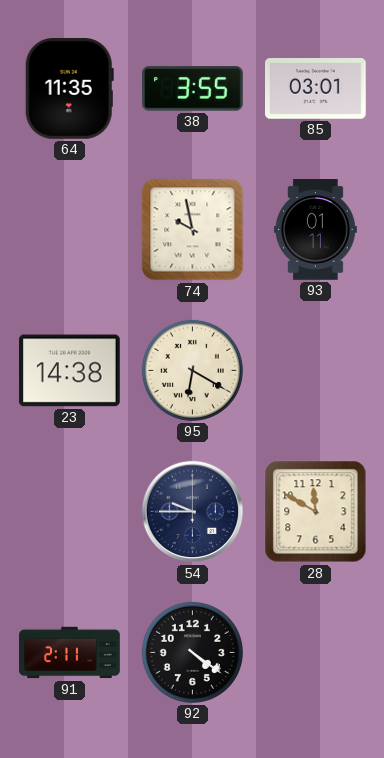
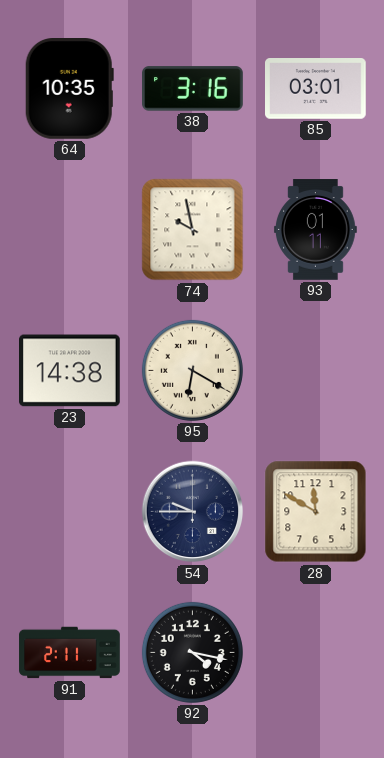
64: 11:35 -> 10:35 (69, 89)
38: 3:55 -> 3:16 (193, 89)
92: 4:21 -> 4:17 (192, 652)
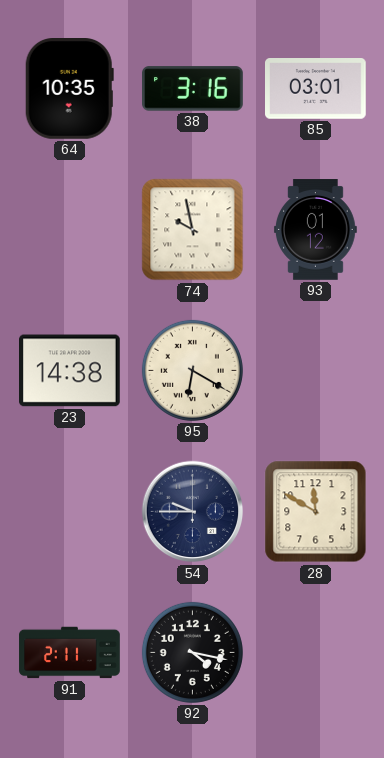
93: 01:11 -> 01:12 (315, 230)
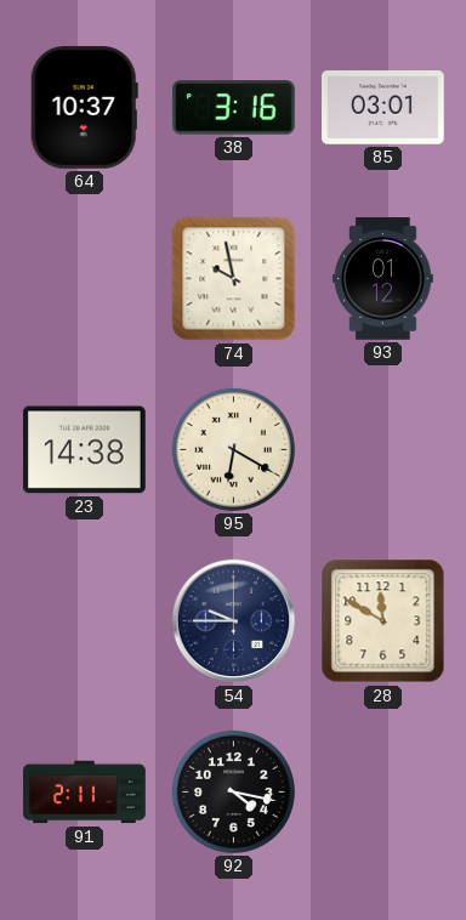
64: 10:35 -> 10:37 (84, 108)
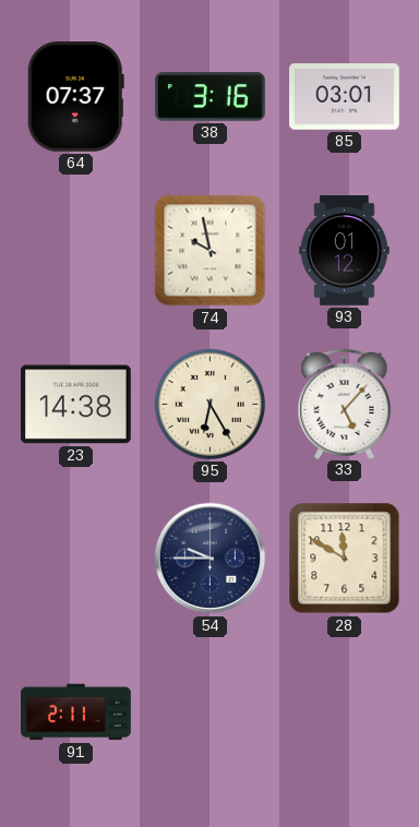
64: 10:37 -> 07:37 (75, 97)
95: 6:20 -> 6:25 (209, 404)
33: none -> 5:07 (345, 404)
92: 4:17 -> none (233, 791)
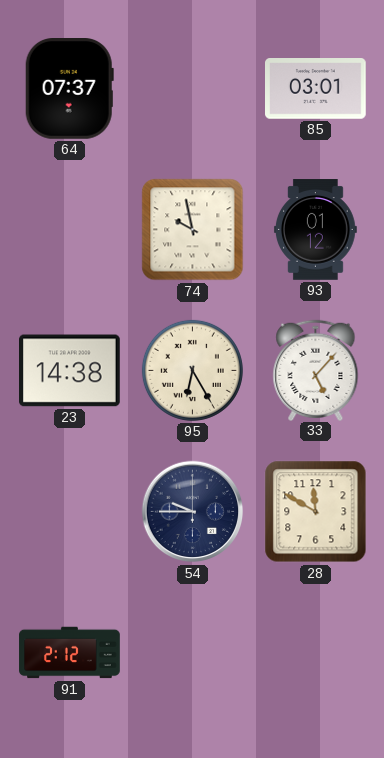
38: 3:16 -> none (211, 97)
91: 2:11 -> 2:12 (70, 653)
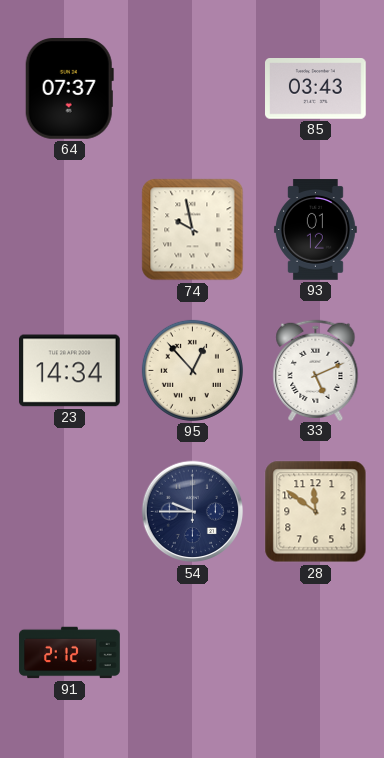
85: 03:01 -> 03:43 (316, 89)
23: 14:38 -> 14:34 (70, 371)
95: 6:25 -> 12:53 (192, 370)
33: 5:07 -> 5:11 (316, 370)
28: 11:50 -> 11:51 (316, 512)
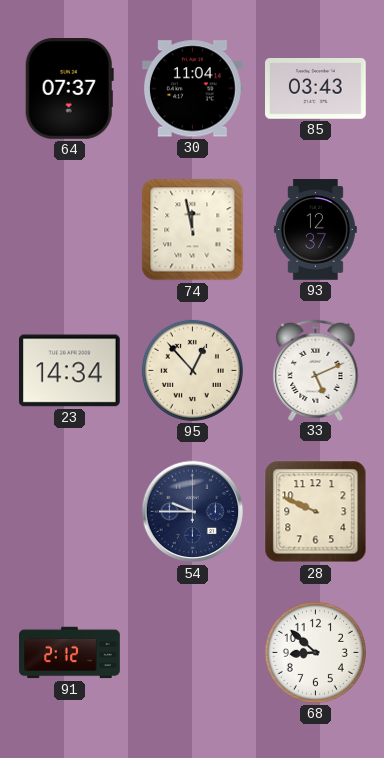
30: none -> 11:04 (193, 89)
74: 9:58 -> 11:58 (193, 230)
93: 01:12 -> 12:37 (315, 230)
28: 11:51 -> 9:49 (316, 512)
68: none -> 8:52 (315, 652)
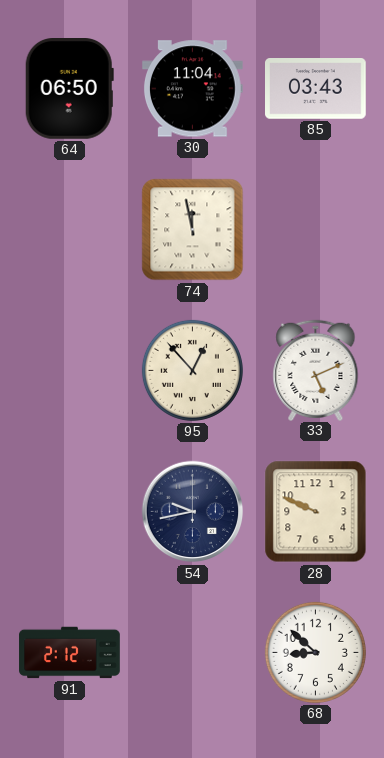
64: 07:37 -> 06:50 (69, 89)
93: 12:37 -> none (315, 230)
23: 14:34 -> none (70, 371)
54: 9:45 -> 9:43 (193, 512)
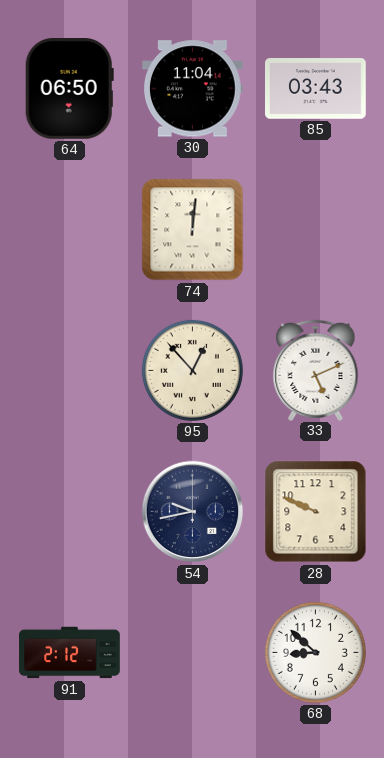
74: 11:58 -> 12:01 (193, 230)
